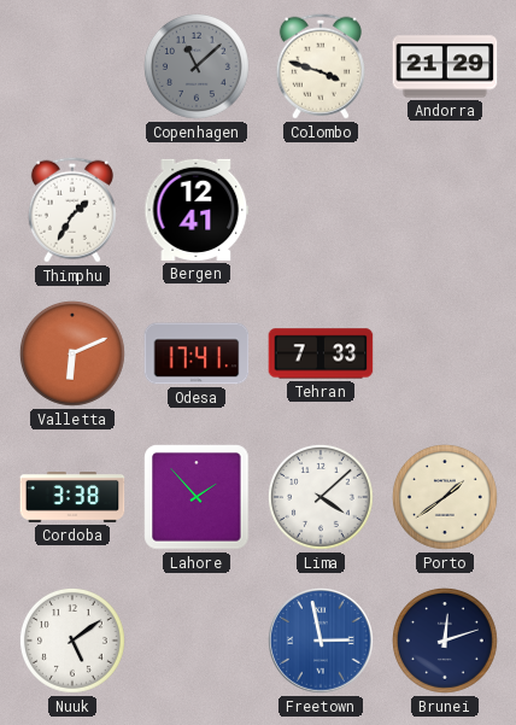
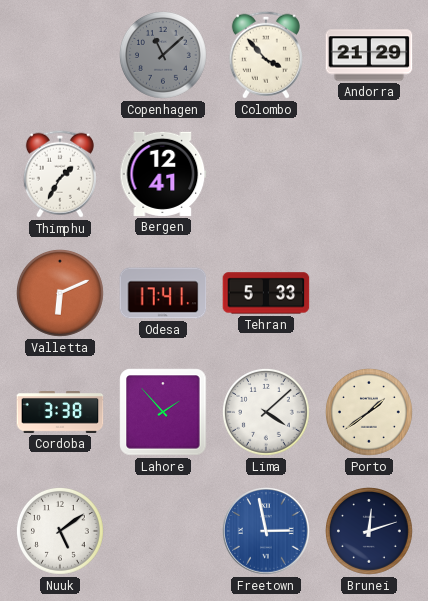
Colombo: 3:48 -> 3:53 (266, 55)
Tehran: 7:33 -> 5:33 (266, 293)
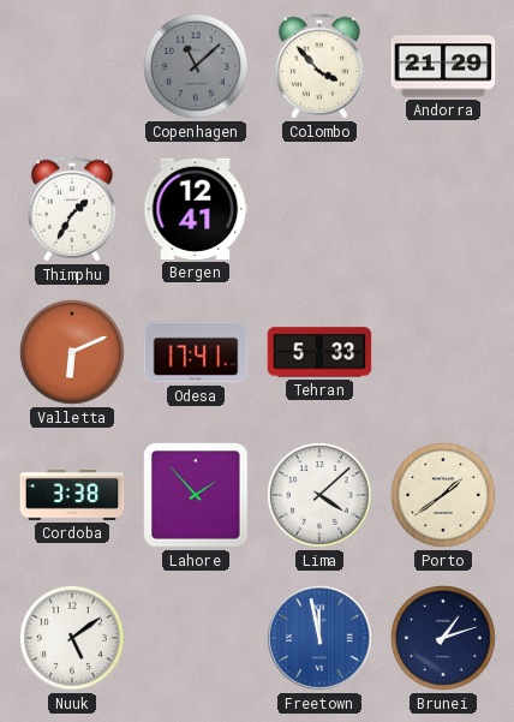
Freetown: 2:58 -> 11:58 (321, 639)
Brunei: 12:12 -> 1:12 (444, 639)
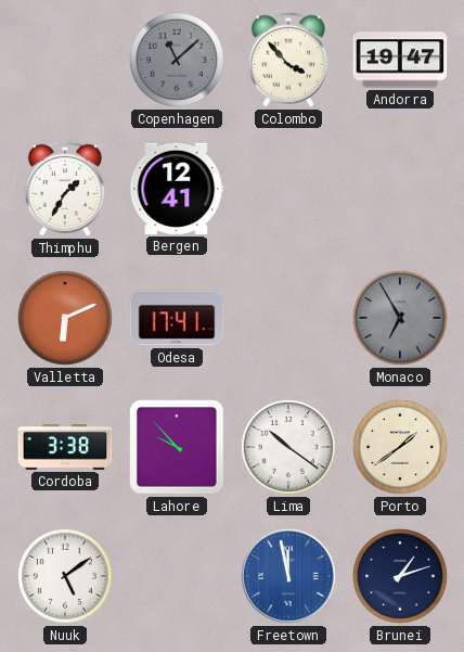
Andorra: 21:29 -> 19:47 (400, 60)
Tehran: 5:33 -> none (319, 352)
Monaco: none -> 6:55 (401, 319)
Lahore: 1:53 -> 9:53 (177, 447)
Lima: 4:08 -> 10:21 (289, 448)
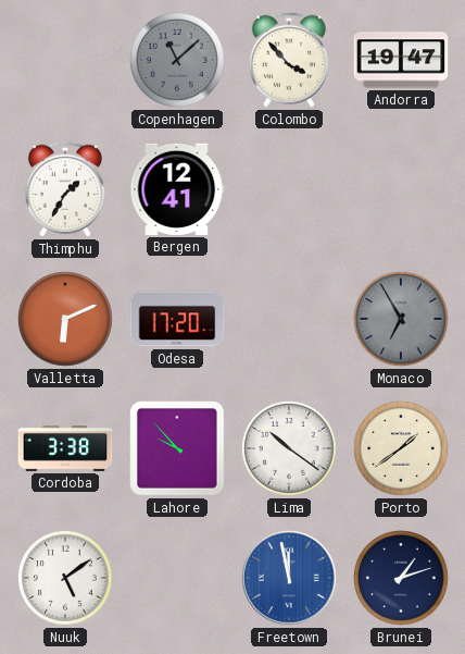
Odesa: 17:41 -> 17:20 (177, 319)
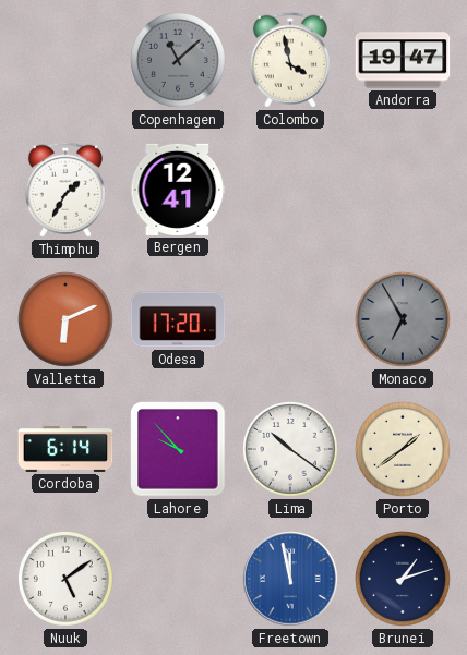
Colombo: 3:53 -> 3:58 (290, 60)
Cordoba: 3:38 -> 6:14 (65, 450)
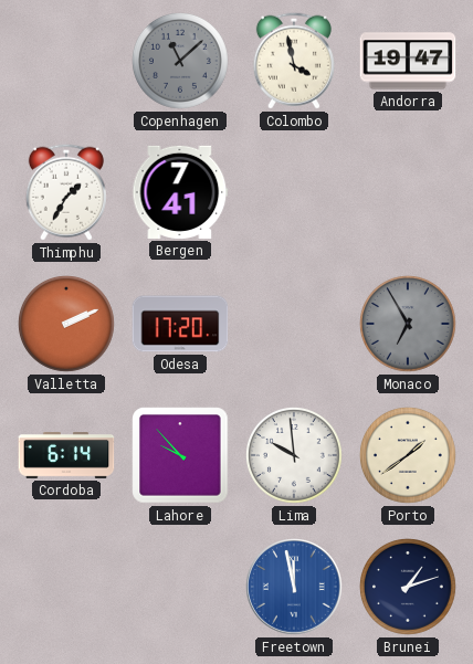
Bergen: 12:41 -> 7:41 (180, 192)
Valletta: 6:11 -> 2:11 (67, 325)
Lima: 10:21 -> 9:59 (295, 456)
Nuuk: 5:09 -> none (67, 580)
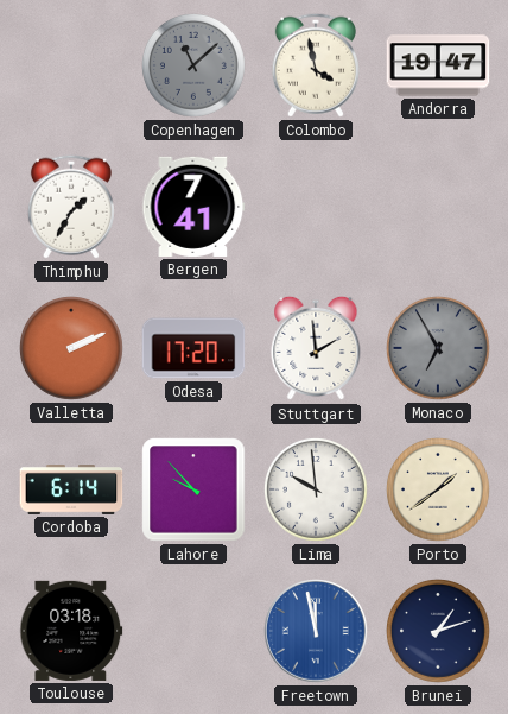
Stuttgart: none -> 1:59 (316, 348)
Toulouse: none -> 03:18 (71, 631)
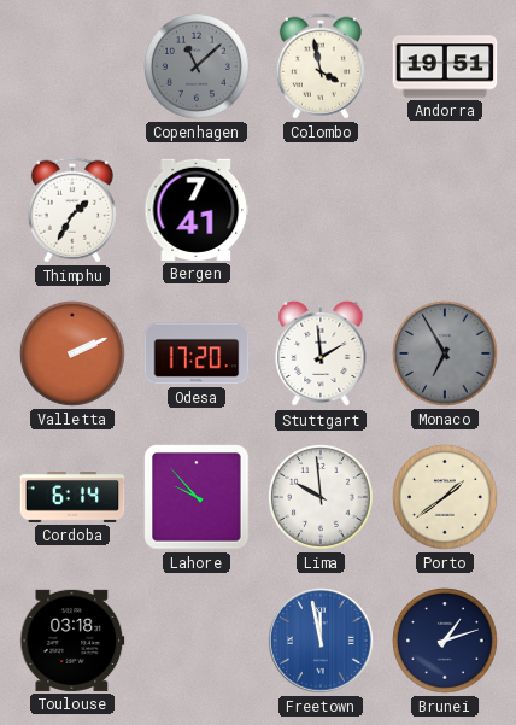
Andorra: 19:47 -> 19:51 (445, 66)
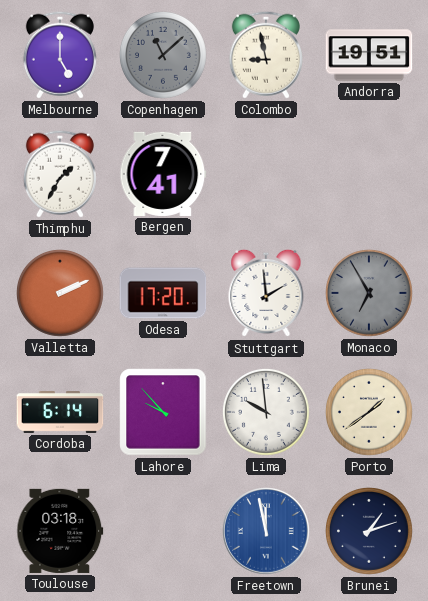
Melbourne: none -> 5:00 (60, 55)
Colombo: 3:58 -> 8:58 (266, 55)
